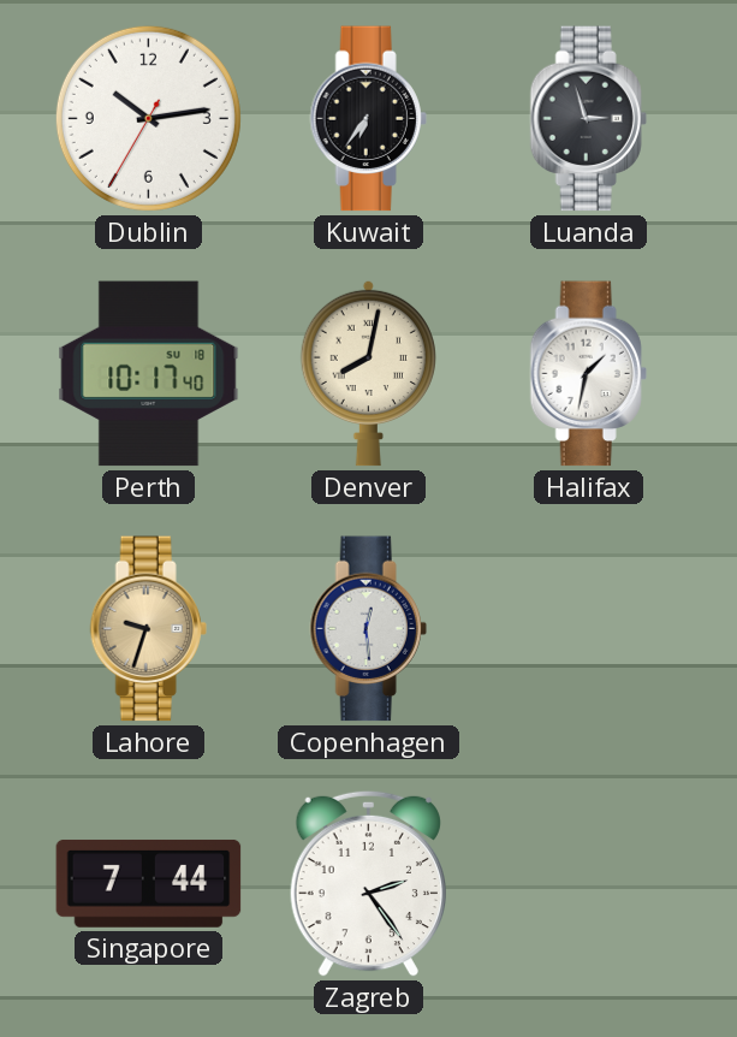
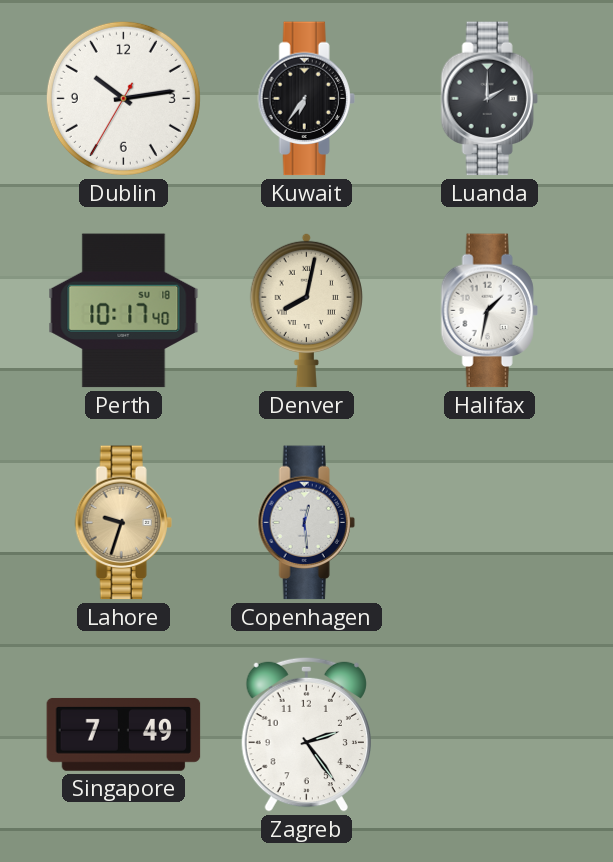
Luanda: 2:57 -> 2:00 (489, 99)
Singapore: 7:44 -> 7:49 (124, 735)
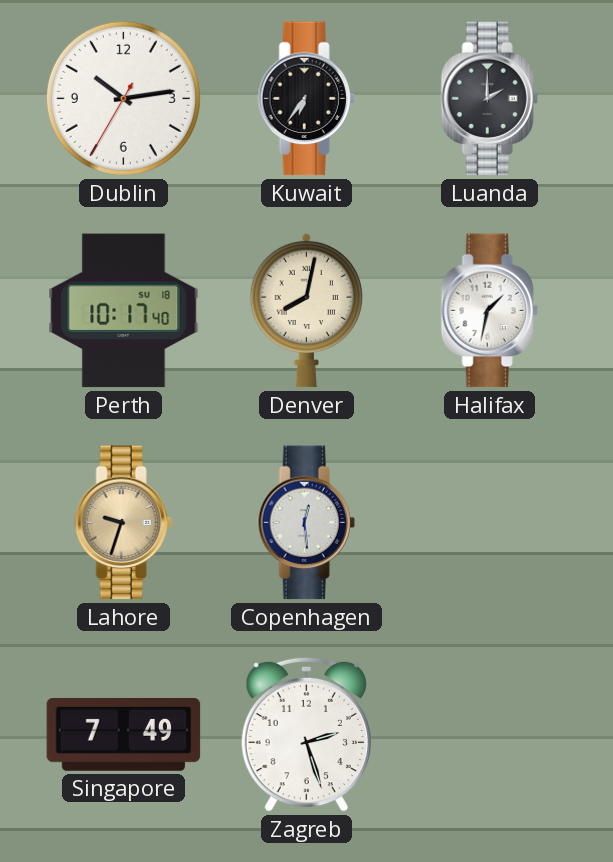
Zagreb: 2:24 -> 2:27 (306, 734)
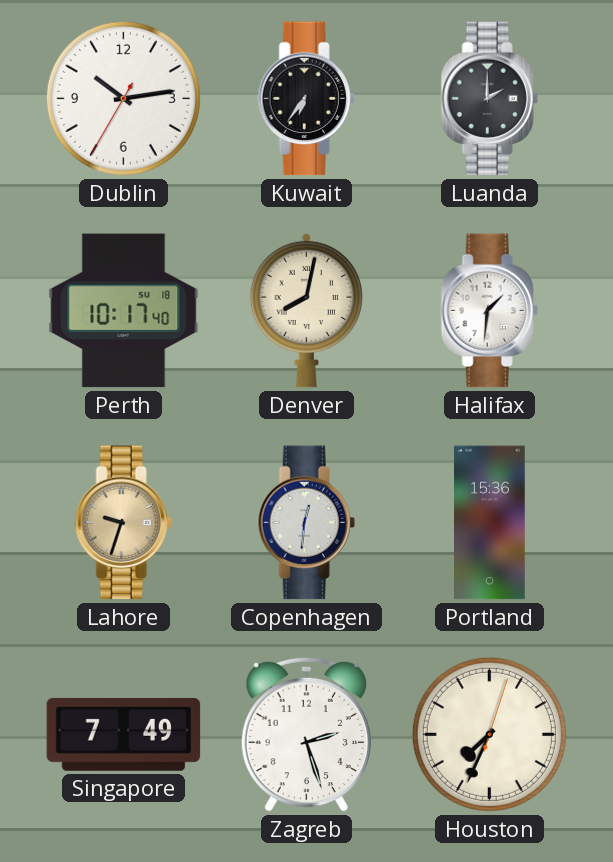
Halifax: 1:32 -> 1:31 (489, 311)
Copenhagen: 12:29 -> 12:31 (306, 523)
Portland: none -> 15:36 (490, 523)
Houston: none -> 7:34 (489, 734)
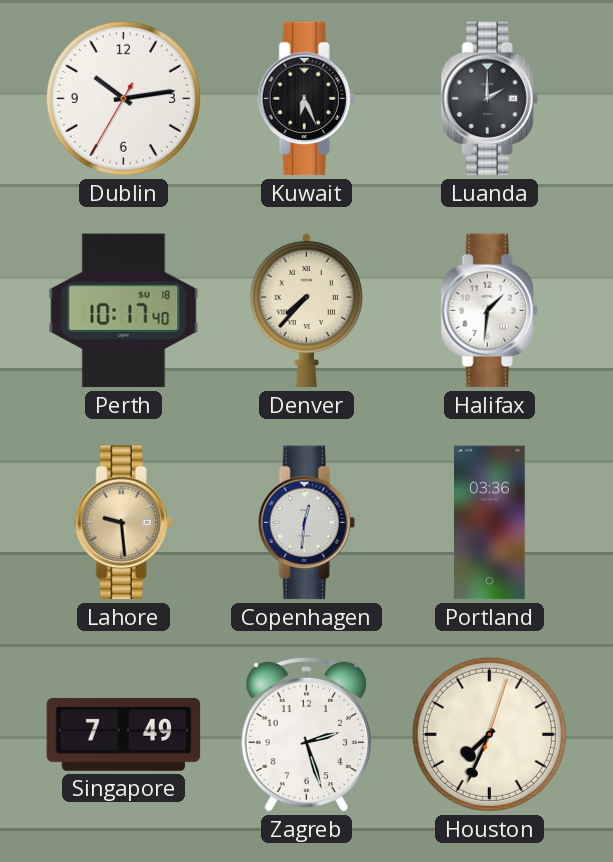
Kuwait: 6:36 -> 6:26 (306, 99)
Denver: 8:02 -> 7:37 (306, 310)
Lahore: 9:33 -> 9:29 (123, 523)
Portland: 15:36 -> 03:36 (490, 523)
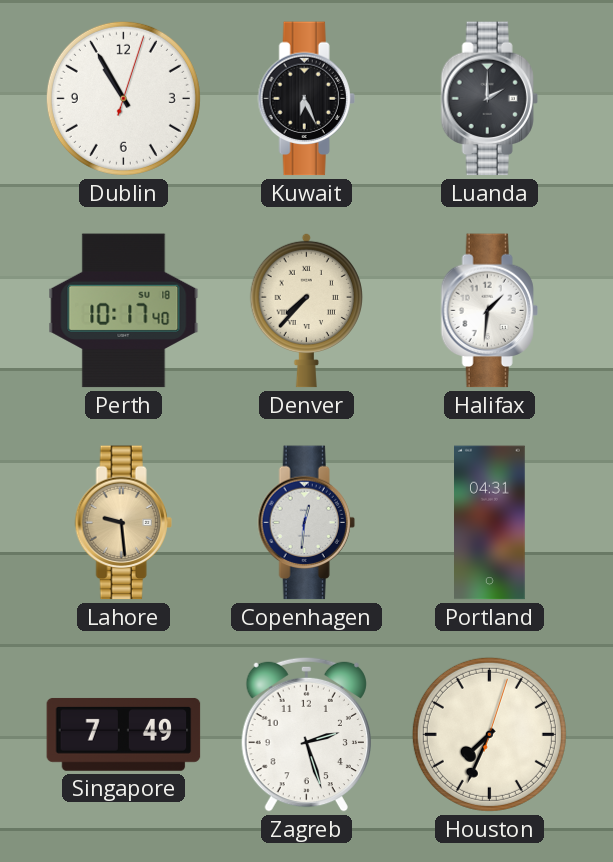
Dublin: 10:13 -> 10:55 (123, 98)
Portland: 03:36 -> 04:31 (490, 523)
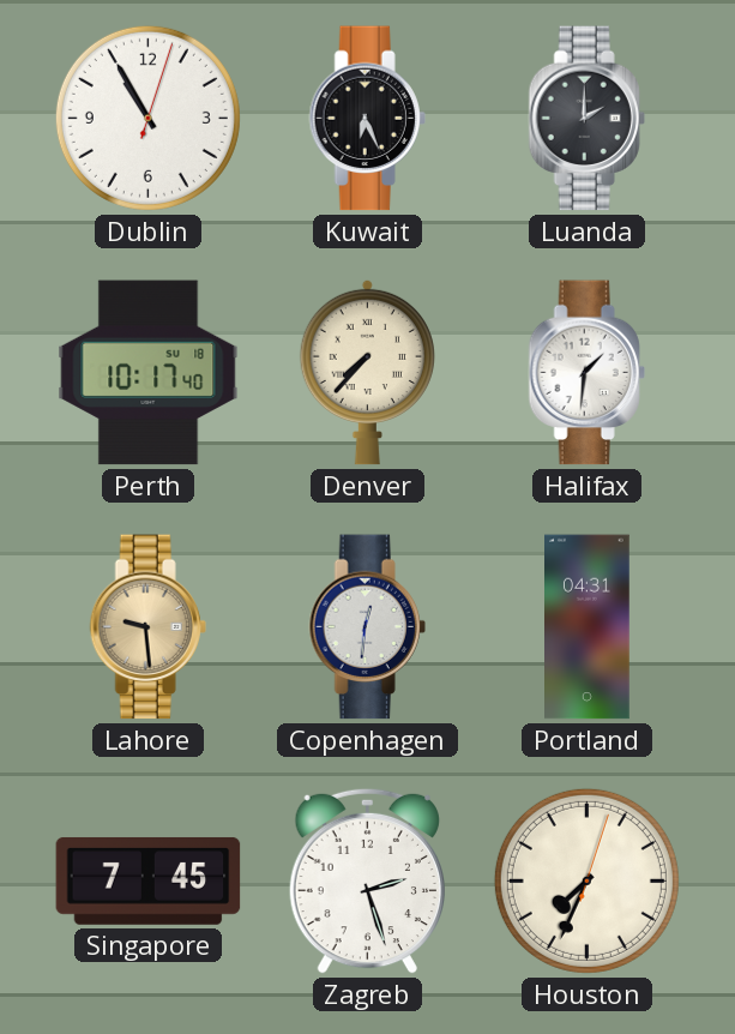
Singapore: 7:49 -> 7:45 (149, 882)
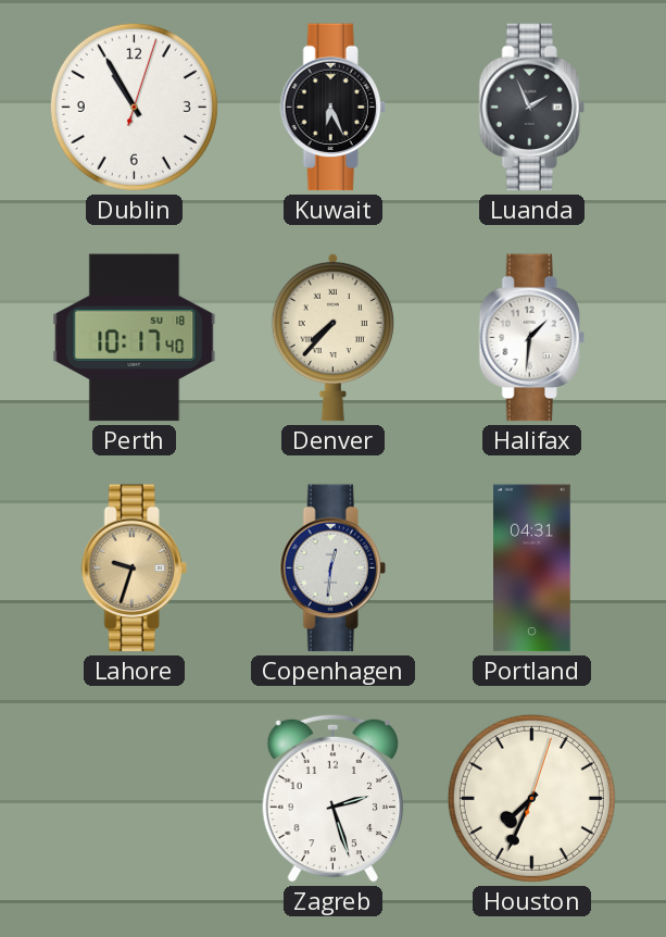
Luanda: 2:00 -> 1:56 (531, 108)
Lahore: 9:29 -> 9:33 (134, 569)
Singapore: 7:45 -> none (149, 882)
